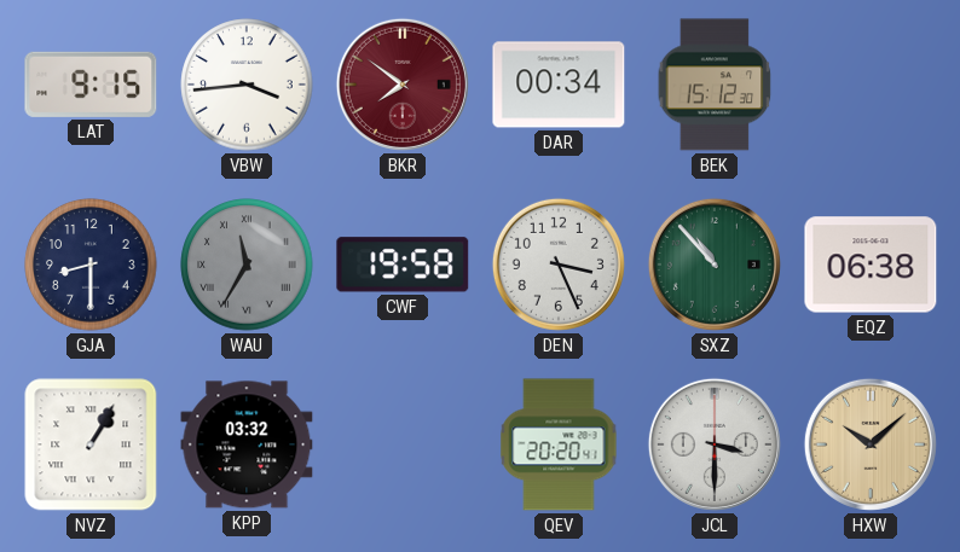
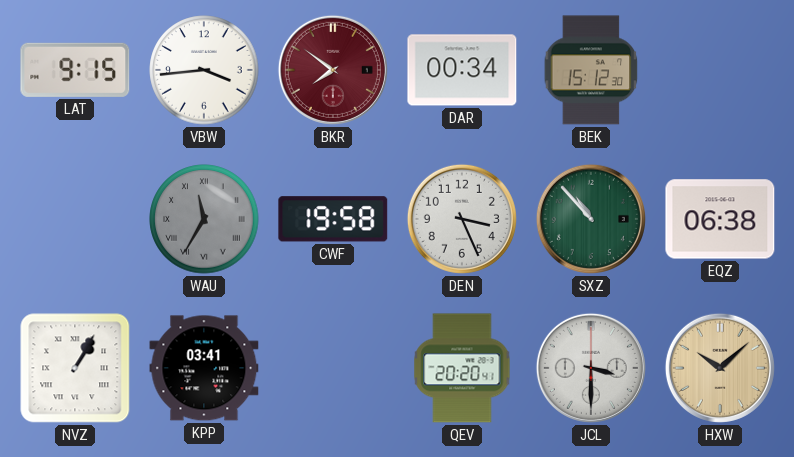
GJA: 8:30 -> none (91, 265)
KPP: 03:32 -> 03:41 (204, 368)
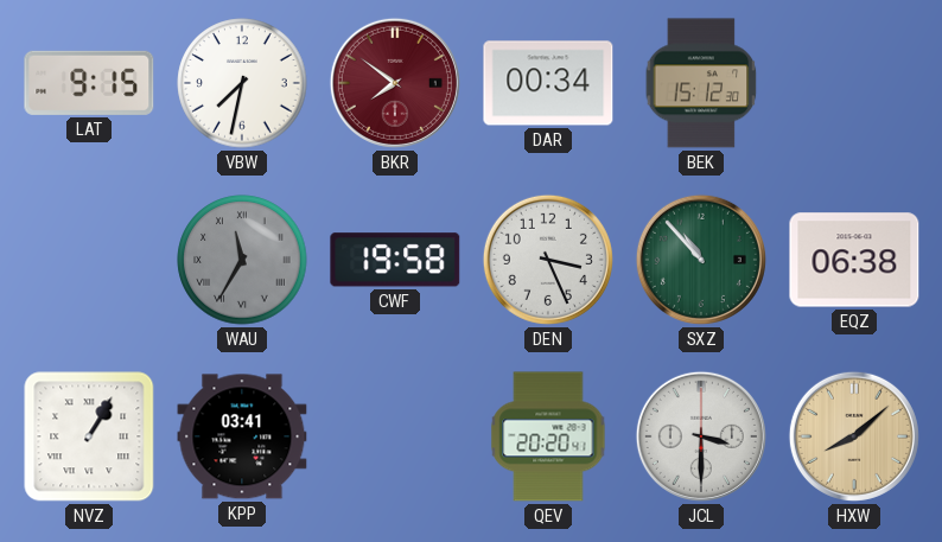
VBW: 3:44 -> 7:32 (242, 83)
HXW: 10:08 -> 8:08 (854, 436)
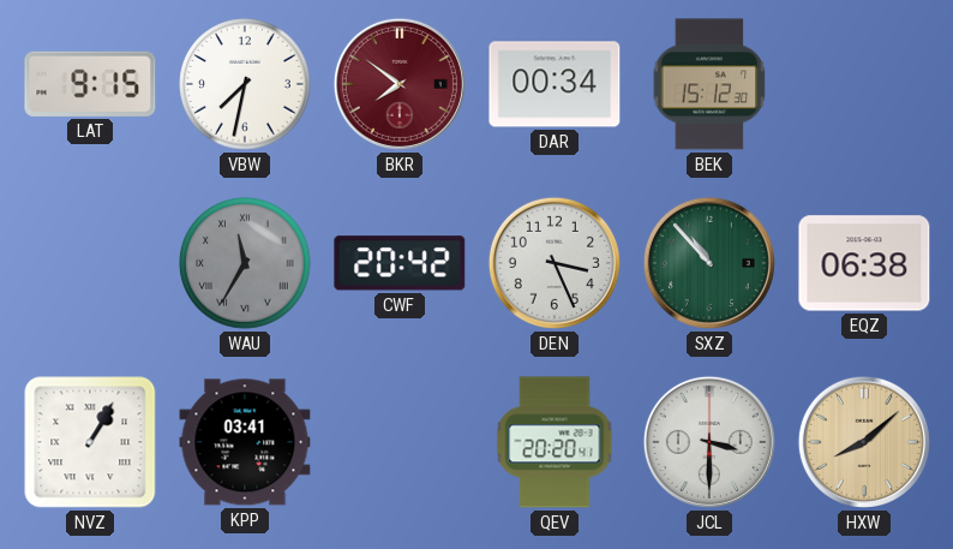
CWF: 19:58 -> 20:42 (400, 263)
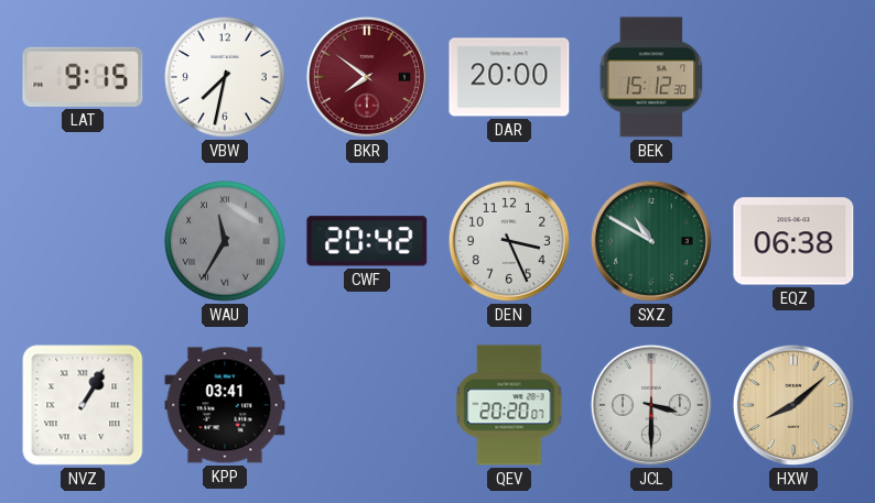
DAR: 00:34 -> 20:00 (509, 77)
SXZ: 10:53 -> 10:50 (651, 241)
QEV: 20:20:41 -> 20:20:07 (509, 405)
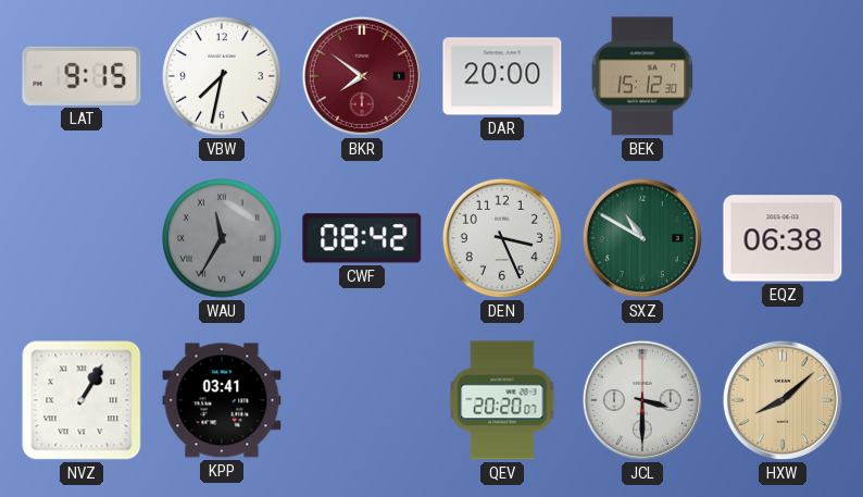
CWF: 20:42 -> 08:42 (362, 238)
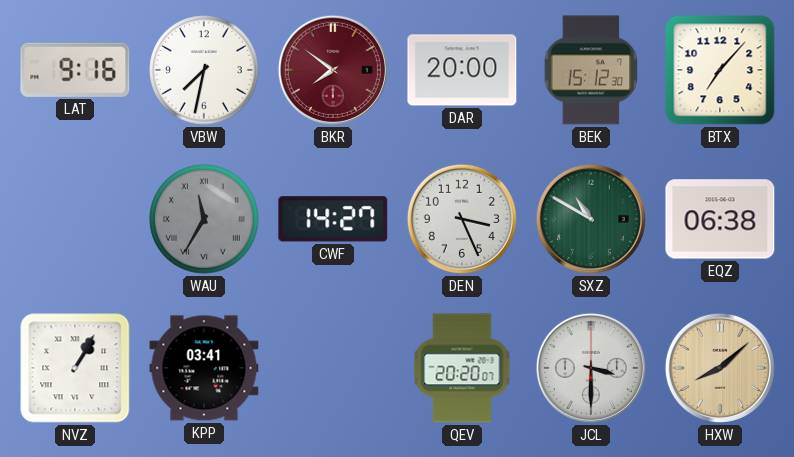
LAT: 9:15 -> 9:16 (75, 70)
BTX: none -> 7:07 (720, 70)
CWF: 08:42 -> 14:27 (333, 219)
